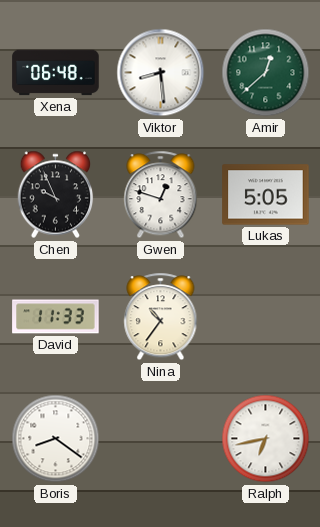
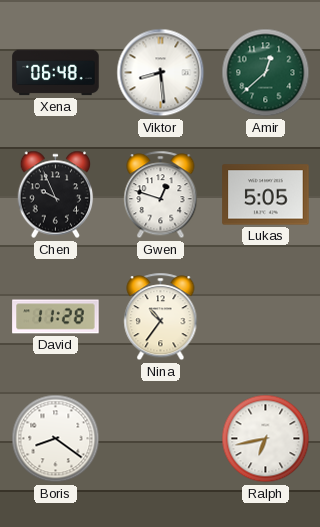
David: 11:33 -> 11:28 (56, 317)
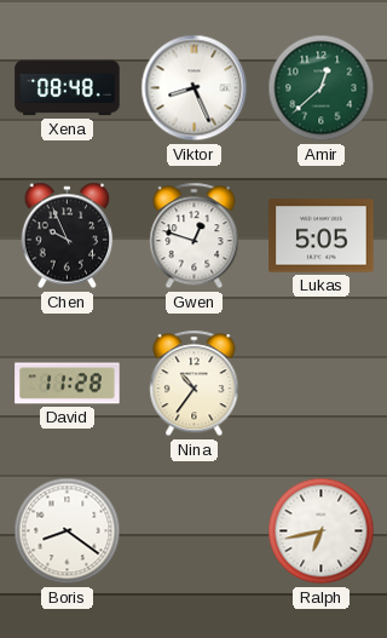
Xena: 06:48 -> 08:48 (68, 88)
Viktor: 8:29 -> 8:26 (195, 88)
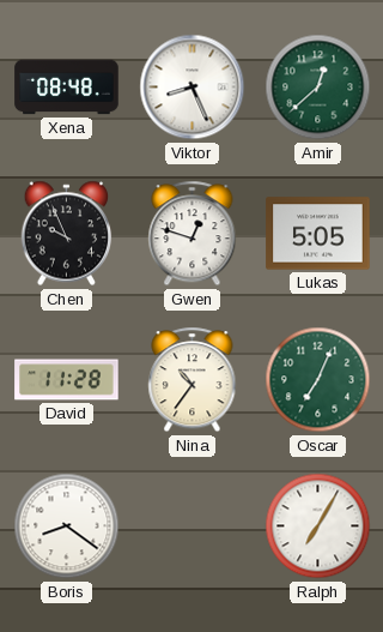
Oscar: none -> 7:04 (318, 380)
Ralph: 6:43 -> 7:05 (318, 526)
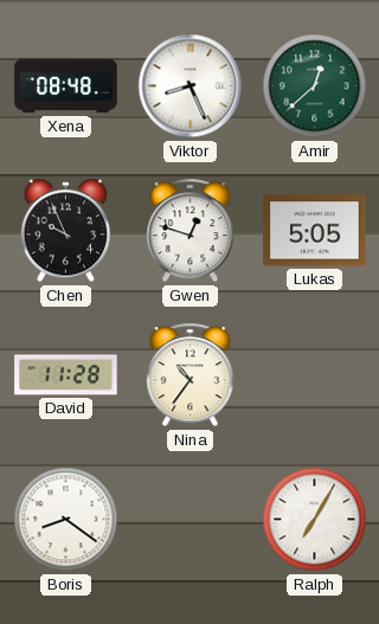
Oscar: 7:04 -> none (318, 380)
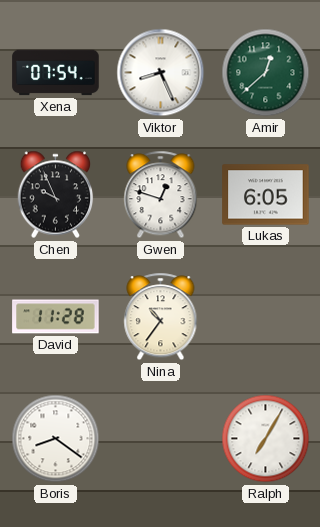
Xena: 08:48 -> 07:54 (56, 73)
Lukas: 5:05 -> 6:05 (266, 195)
